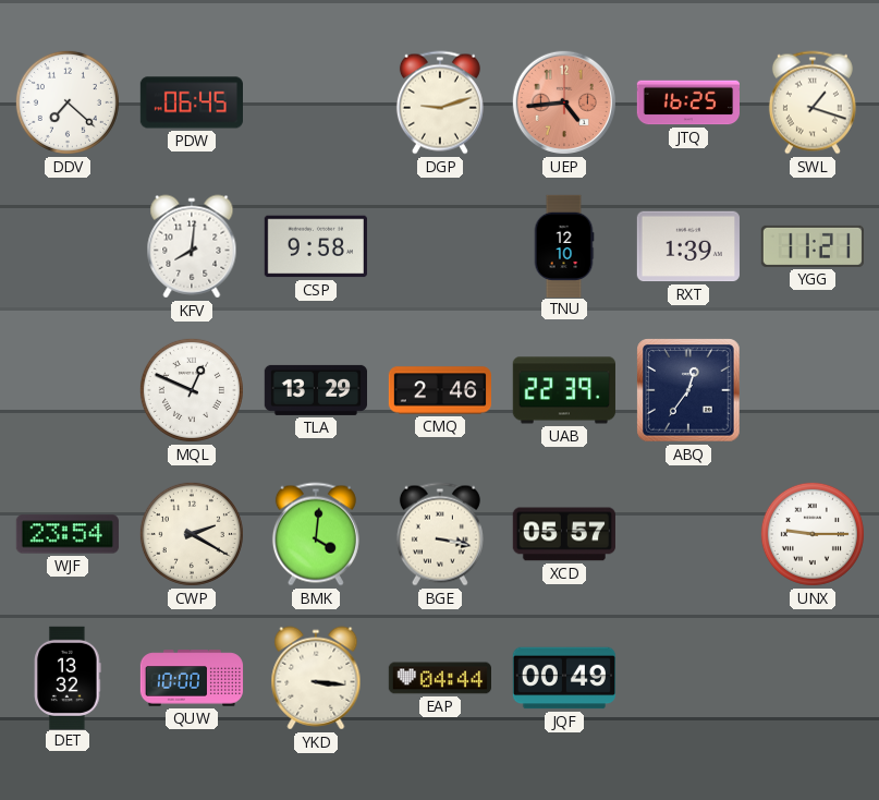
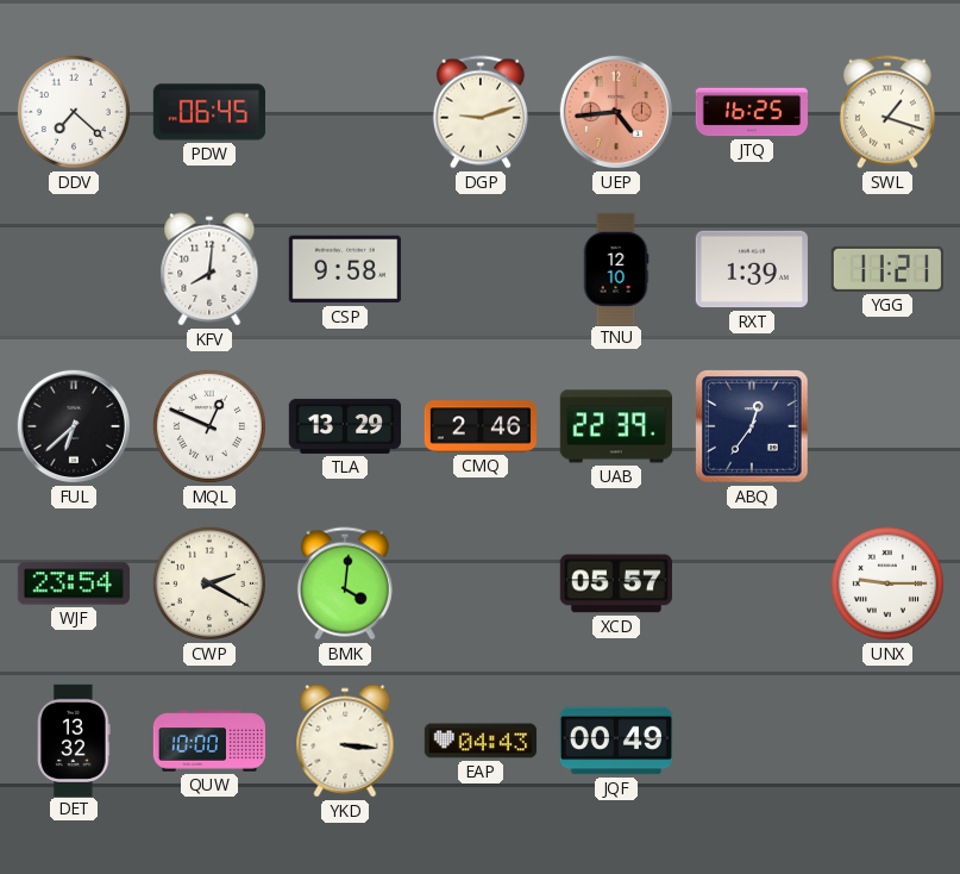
FUL: none -> 6:38 (74, 426)
BGE: 3:17 -> none (440, 534)
EAP: 04:44 -> 04:43 (479, 741)
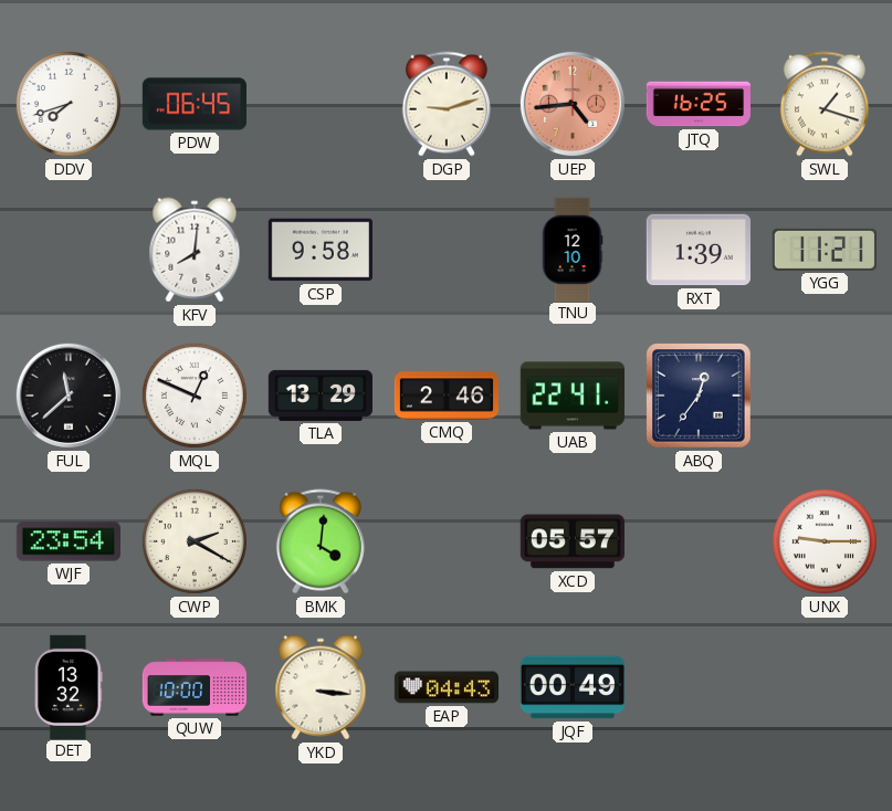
DDV: 7:22 -> 7:42 (69, 104)
FUL: 6:38 -> 11:38 (69, 396)
UAB: 22:39 -> 22:41 (573, 396)
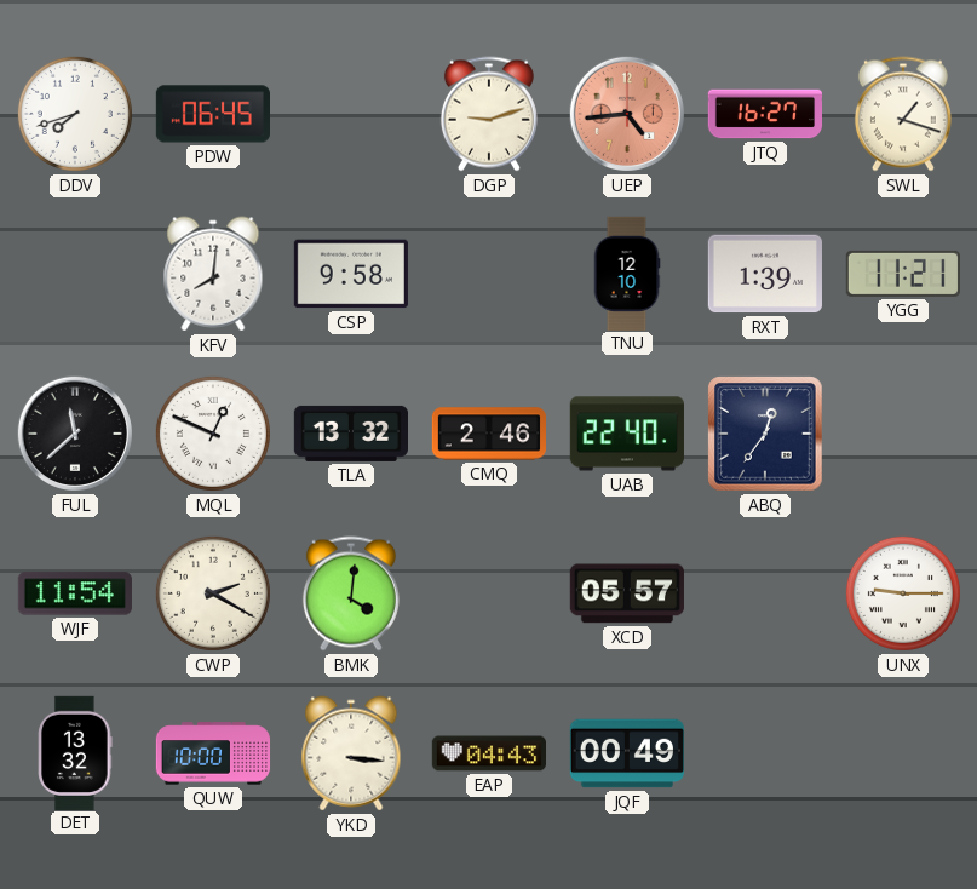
JTQ: 16:25 -> 16:27 (764, 114)
TLA: 13:29 -> 13:32 (350, 434)
UAB: 22:41 -> 22:40 (627, 434)
WJF: 23:54 -> 11:54 (75, 593)
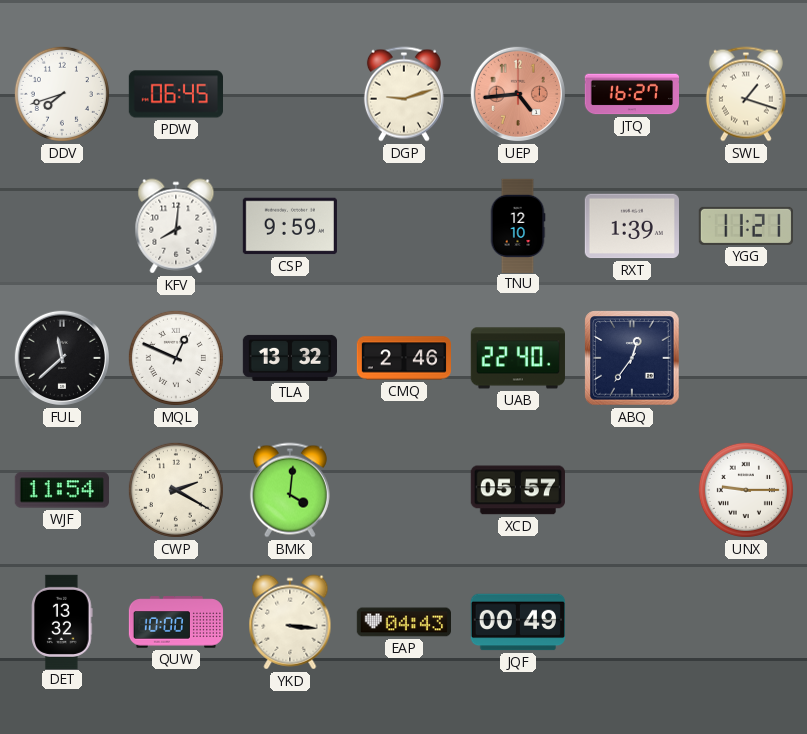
CSP: 9:58 -> 9:59 (290, 226)
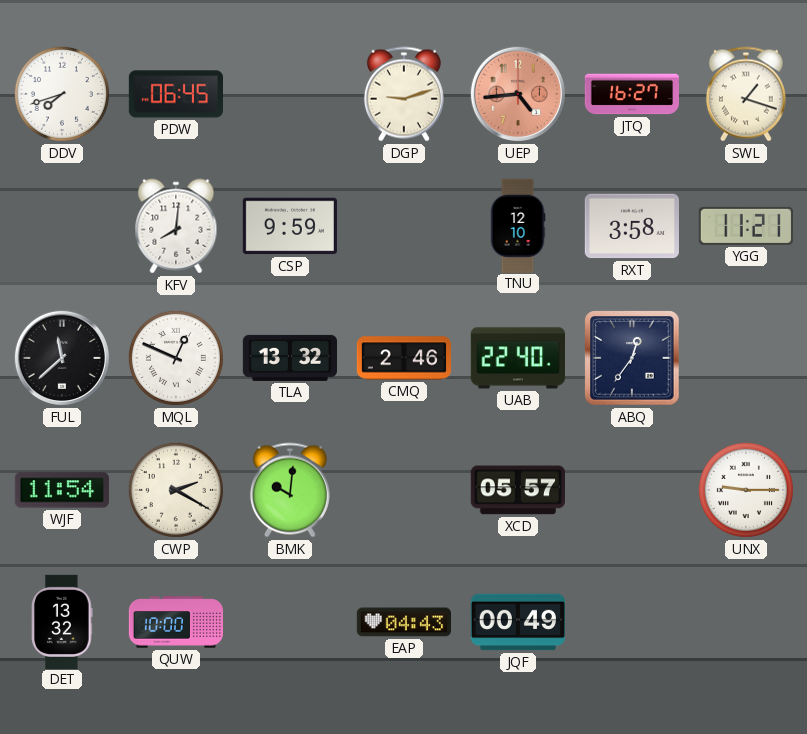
RXT: 1:39 -> 3:58 (632, 226)
BMK: 4:01 -> 10:01 (290, 490)
YKD: 3:16 -> none (290, 622)
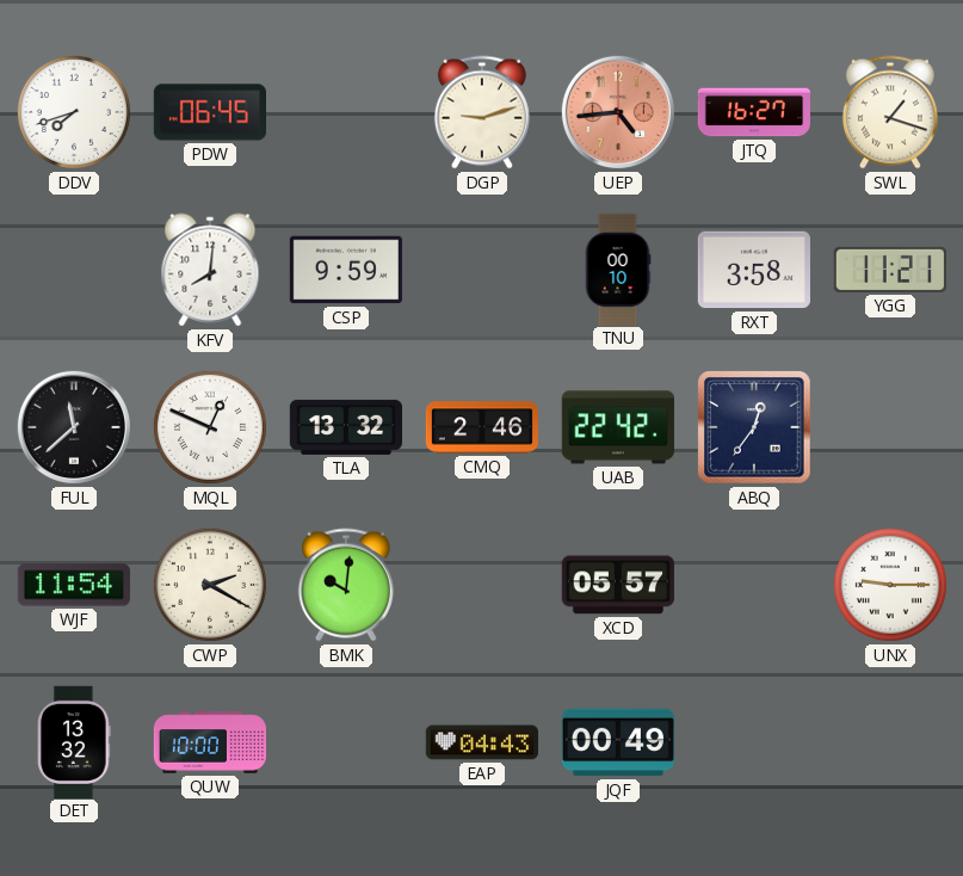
TNU: 12:10 -> 00:10 (618, 269)
UAB: 22:40 -> 22:42 (618, 427)
